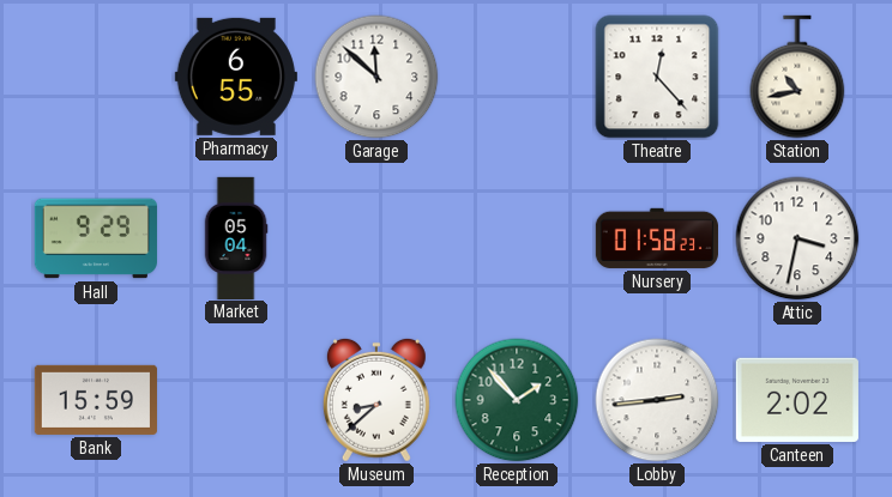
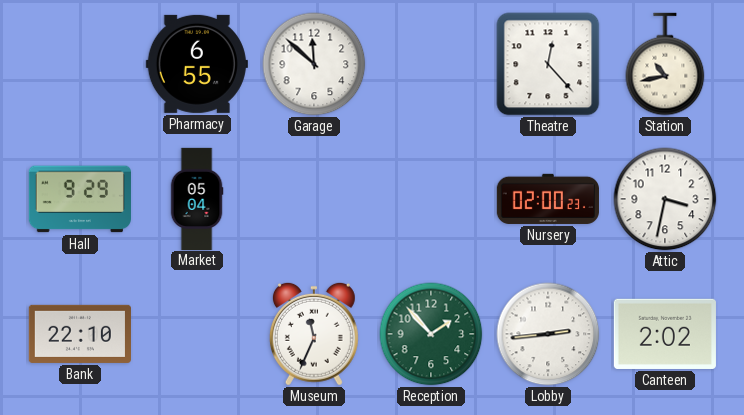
Nursery: 01:58 -> 02:00 (548, 199)
Bank: 15:59 -> 22:10 (80, 334)
Museum: 8:38 -> 11:34 (314, 334)
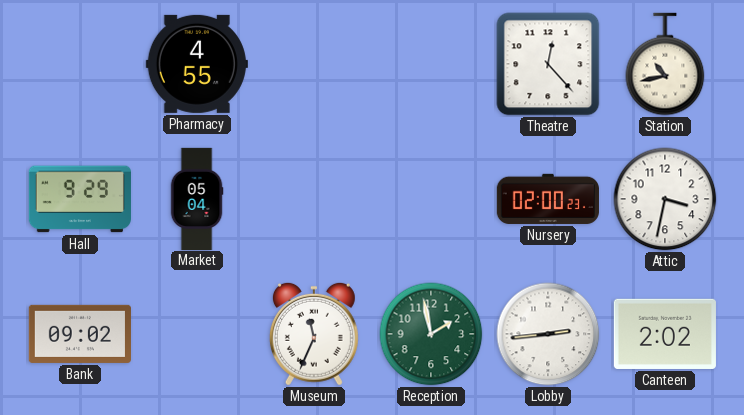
Pharmacy: 6:55 -> 4:55 (197, 64)
Garage: 11:52 -> none (314, 64)
Bank: 22:10 -> 09:02 (80, 334)
Reception: 1:53 -> 1:58 (431, 334)
